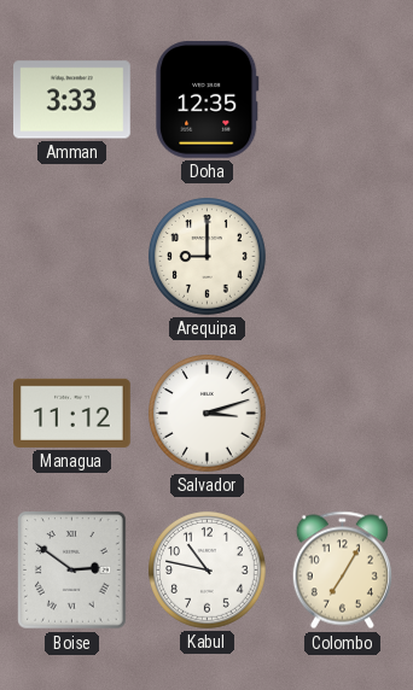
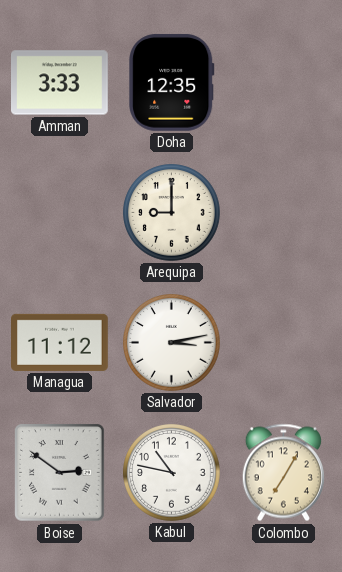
Salvador: 3:12 -> 3:13 (172, 343)
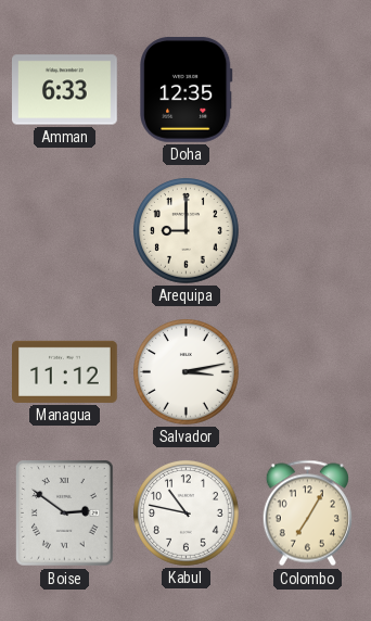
Amman: 3:33 -> 6:33 (65, 90)
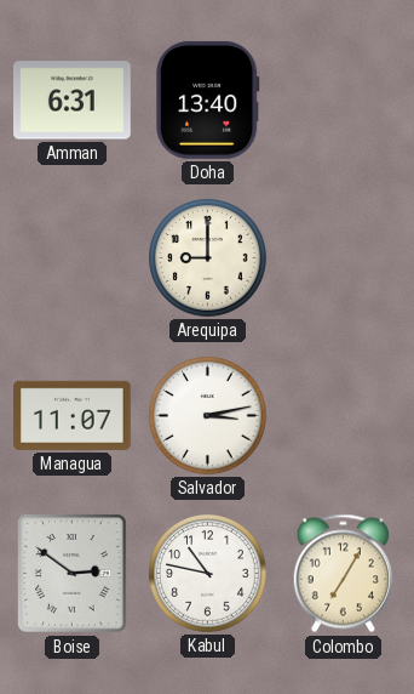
Amman: 6:33 -> 6:31 (73, 101)
Doha: 12:35 -> 13:40 (208, 99)
Managua: 11:12 -> 11:07 (73, 415)
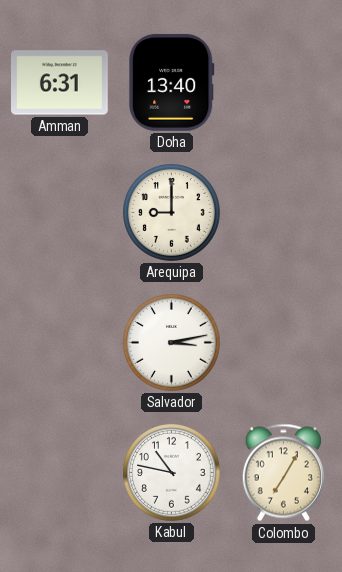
Managua: 11:07 -> none (73, 415)
Boise: 2:51 -> none (73, 574)
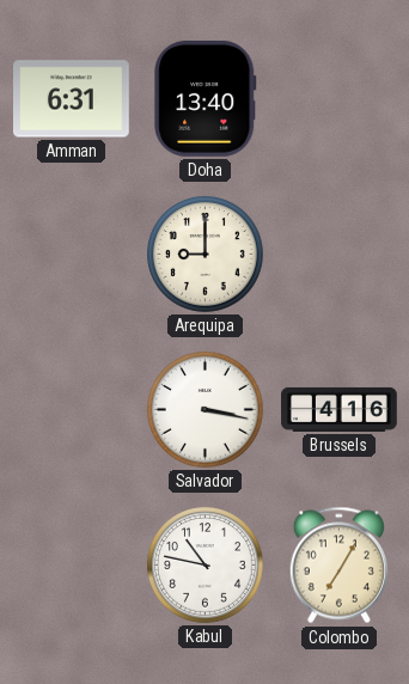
Salvador: 3:13 -> 3:17 (206, 410)
Brussels: none -> 4:16 (340, 409)
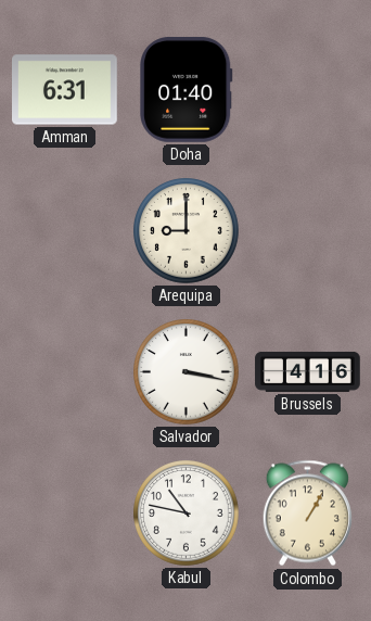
Doha: 13:40 -> 01:40 (187, 89)
Colombo: 7:05 -> 1:05 (307, 514)
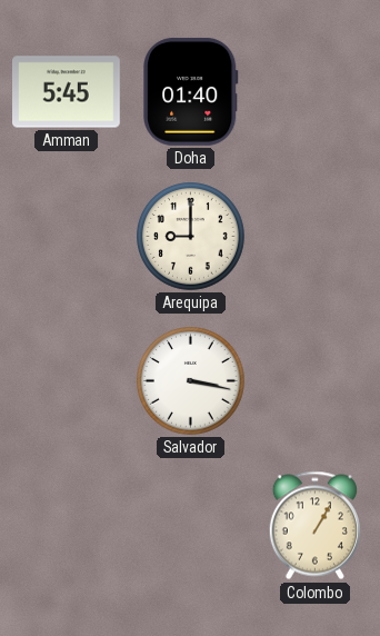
Amman: 6:31 -> 5:45 (67, 92)
Brussels: 4:16 -> none (308, 371)
Kabul: 10:47 -> none (187, 514)
